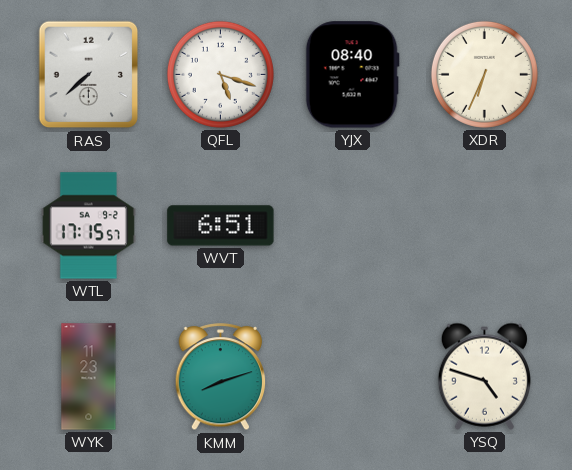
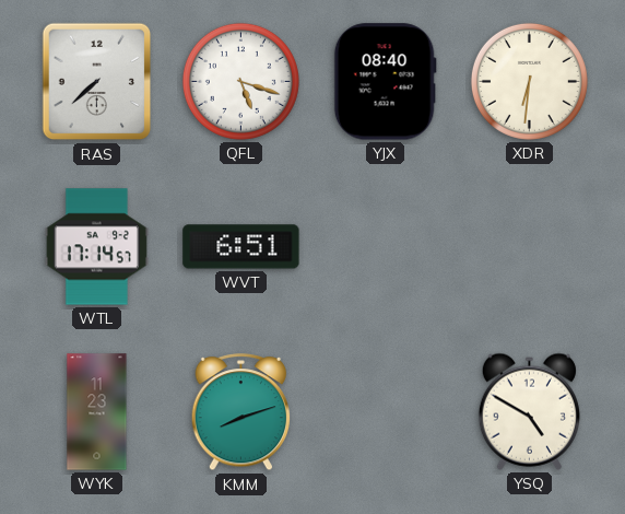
XDR: 6:34 -> 6:31 (529, 81)
WTL: 17:15 -> 17:14 (96, 247)
YSQ: 4:48 -> 4:50 (529, 411)
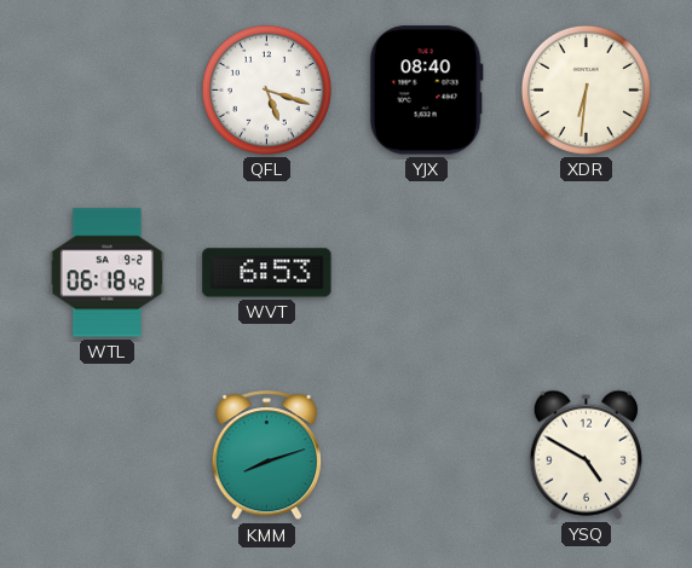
RAS: 7:38 -> none (97, 82)
WTL: 17:14 -> 06:18 (106, 273)
WVT: 6:51 -> 6:53 (267, 273)
WYK: 11:23 -> none (97, 412)
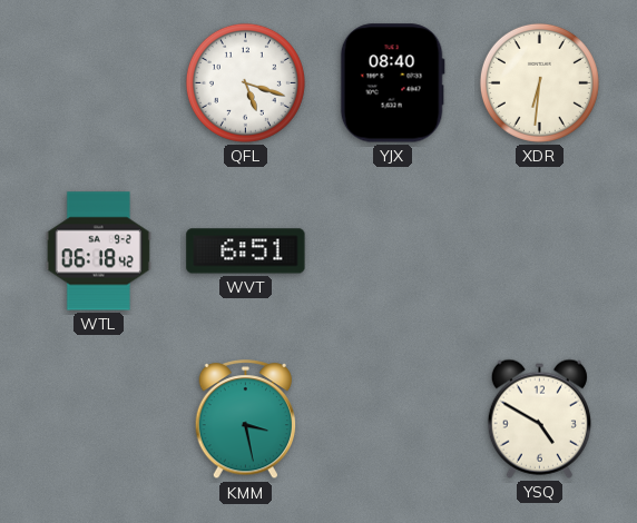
WVT: 6:53 -> 6:51 (246, 251)
KMM: 8:12 -> 3:28 (246, 420)
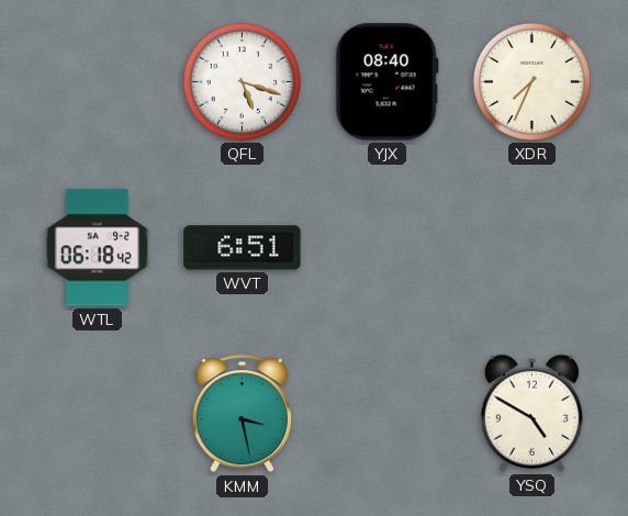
XDR: 6:31 -> 7:34 (531, 81)
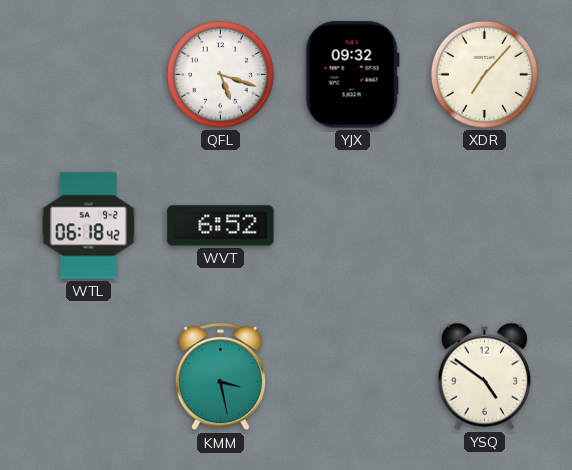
YJX: 08:40 -> 09:32 (352, 75)
XDR: 7:34 -> 7:07 (484, 74)
WVT: 6:51 -> 6:52 (221, 226)
YSQ: 4:50 -> 4:51 (484, 376)
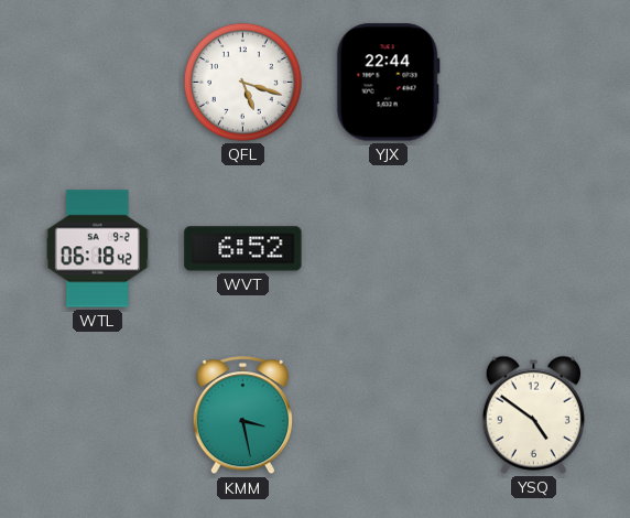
YJX: 09:32 -> 22:44 (388, 83)
XDR: 7:07 -> none (484, 74)
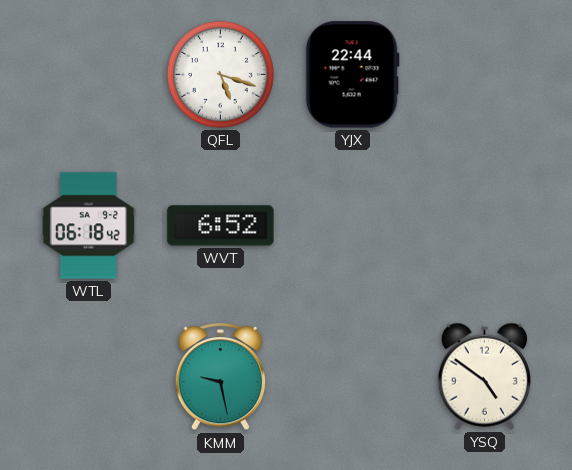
KMM: 3:28 -> 9:28 (221, 377)
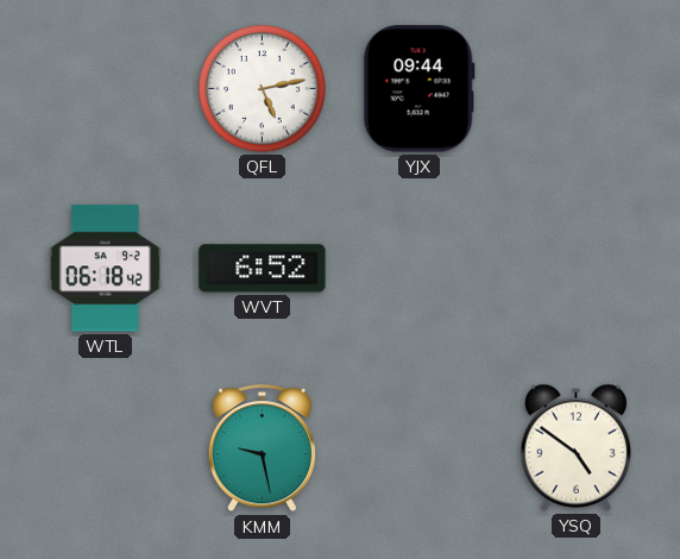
QFL: 5:18 -> 5:13 (262, 88)
YJX: 22:44 -> 09:44 (418, 89)
